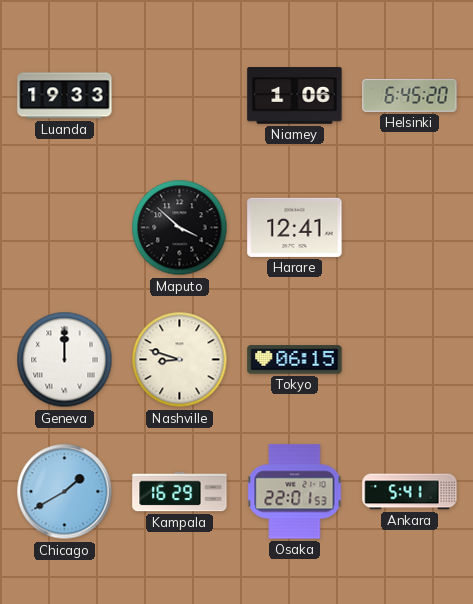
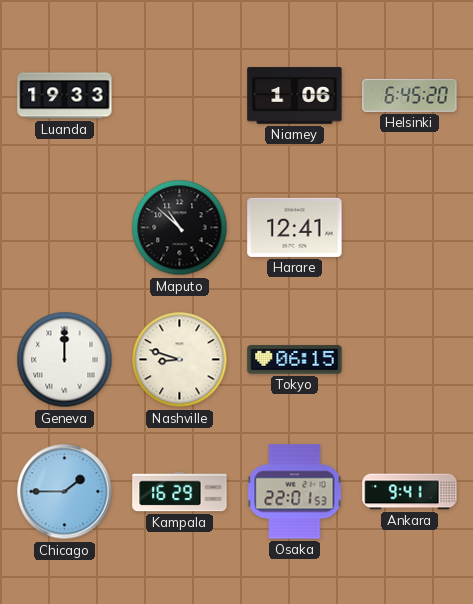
Maputo: 3:52 -> 10:52 (180, 228)
Chicago: 1:40 -> 1:45 (65, 492)
Ankara: 5:41 -> 9:41 (410, 492)
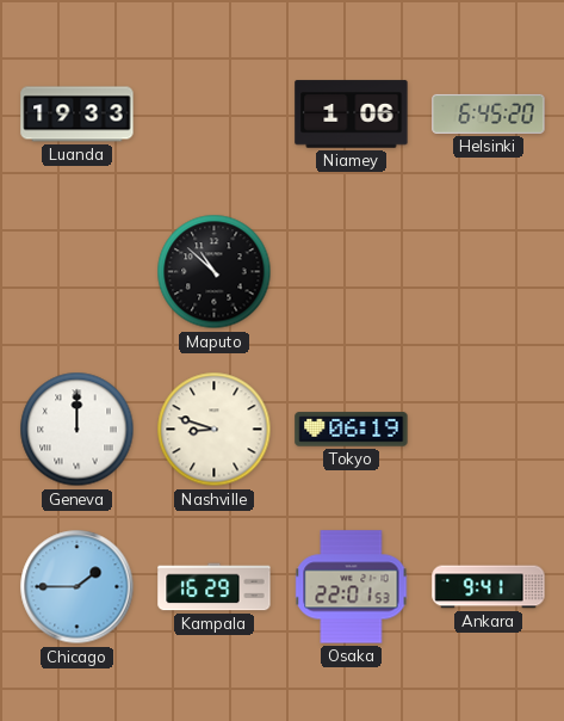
Harare: 12:41 -> none (295, 227)
Tokyo: 06:15 -> 06:19 (352, 430)
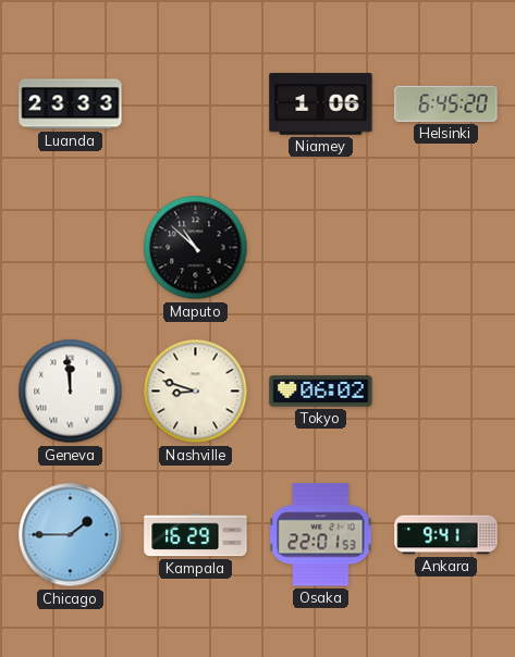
Luanda: 19:33 -> 23:33 (71, 104)
Geneva: 12:00 -> 11:59 (71, 392)
Tokyo: 06:19 -> 06:02 (321, 392)
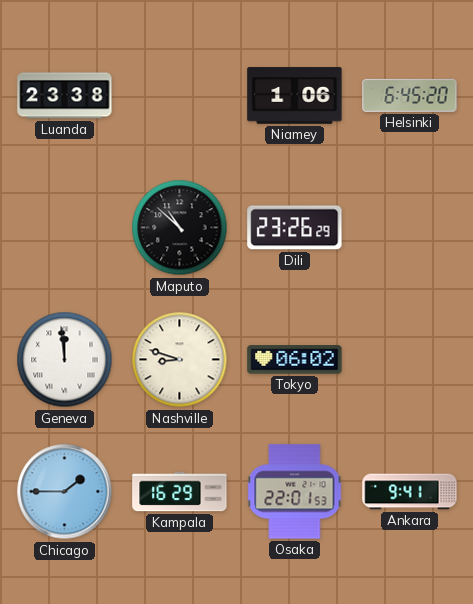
Luanda: 23:33 -> 23:38 (65, 96)
Dili: none -> 23:26 (295, 228)
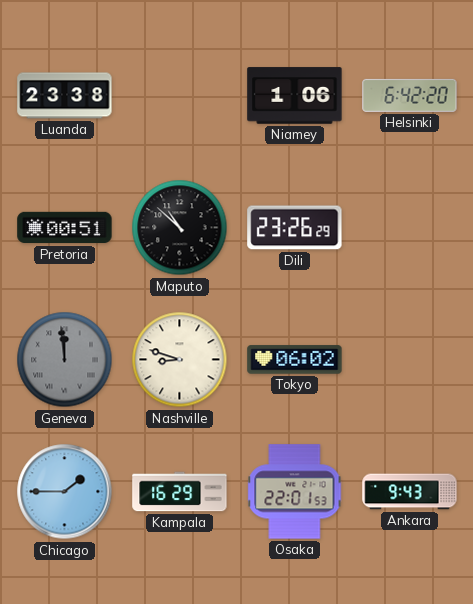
Helsinki: 6:45 -> 6:42 (410, 95)
Pretoria: none -> 00:51 (65, 228)
Geneva dial: white -> grey (65, 360)
Ankara: 9:41 -> 9:43 (410, 492)
